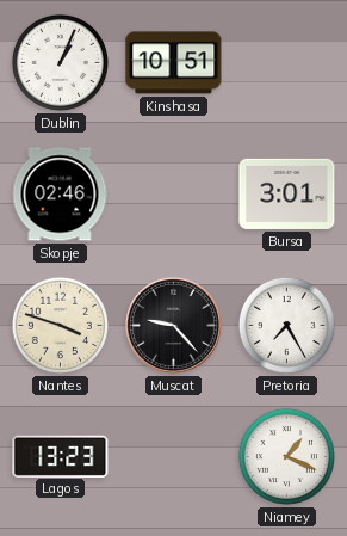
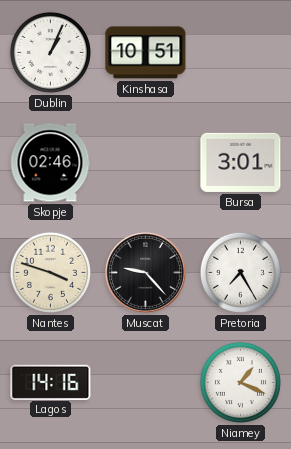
Lagos: 13:23 -> 14:16 (51, 382)
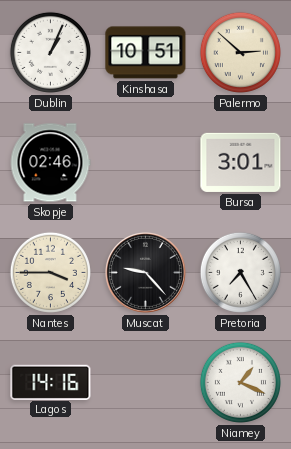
Palermo: none -> 2:52 (240, 52)
Nantes: 3:48 -> 3:45 (50, 272)
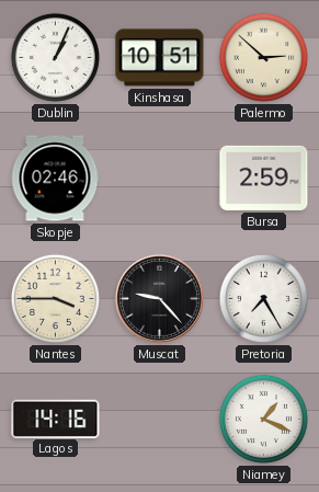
Bursa: 3:01 -> 2:59 (264, 178)
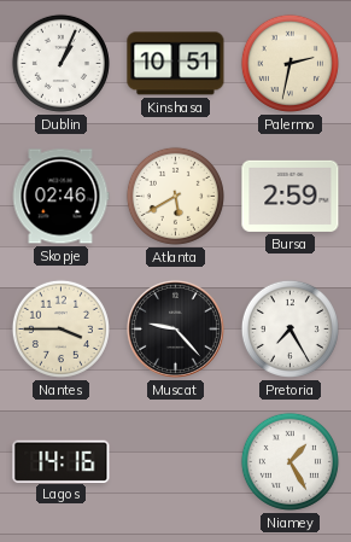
Palermo: 2:52 -> 2:32 (289, 63)
Atlanta: none -> 5:40 (175, 196)
Niamey: 1:19 -> 1:25 (289, 461)
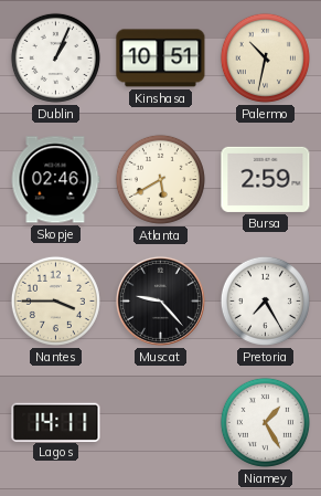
Palermo: 2:32 -> 10:32 (265, 57)
Lagos: 14:16 -> 14:11 (56, 422)
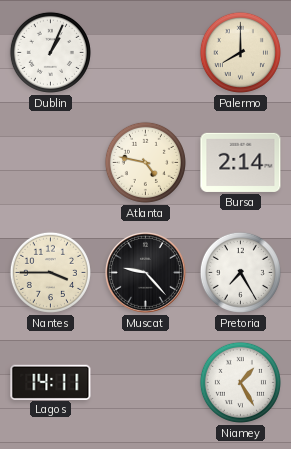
Kinshasa: 10:51 -> none (161, 59)
Palermo: 10:32 -> 8:00 (240, 52)
Skopje: 02:46 -> none (55, 180)
Atlanta: 5:40 -> 4:47 (145, 162)
Bursa: 2:59 -> 2:14 (241, 162)
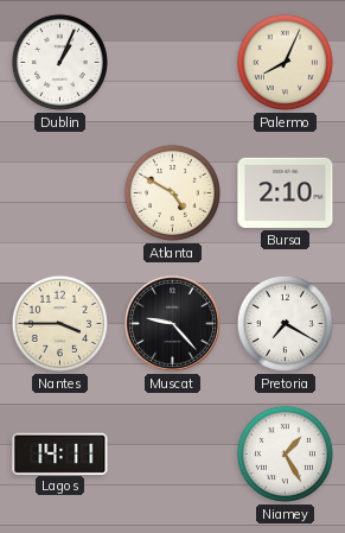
Palermo: 8:00 -> 8:04 (285, 62)
Atlanta: 4:47 -> 4:50 (172, 192)
Bursa: 2:14 -> 2:10 (286, 192)
Pretoria: 7:25 -> 7:20 (285, 323)
